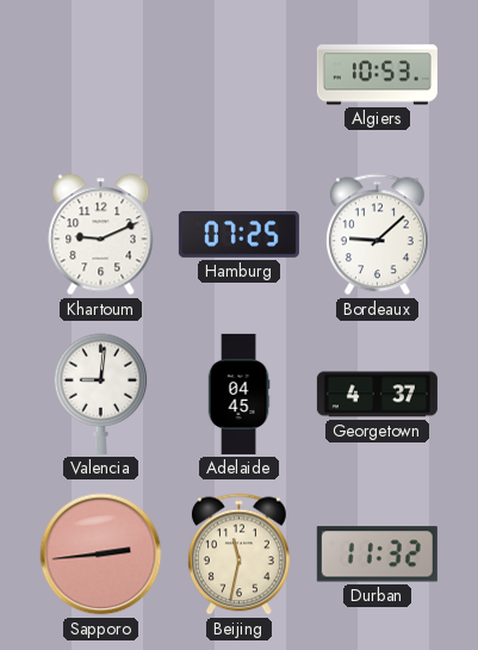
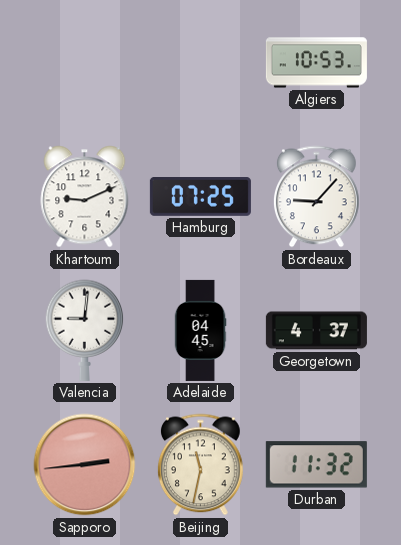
Bordeaux: 9:08 -> 9:07 (316, 197)
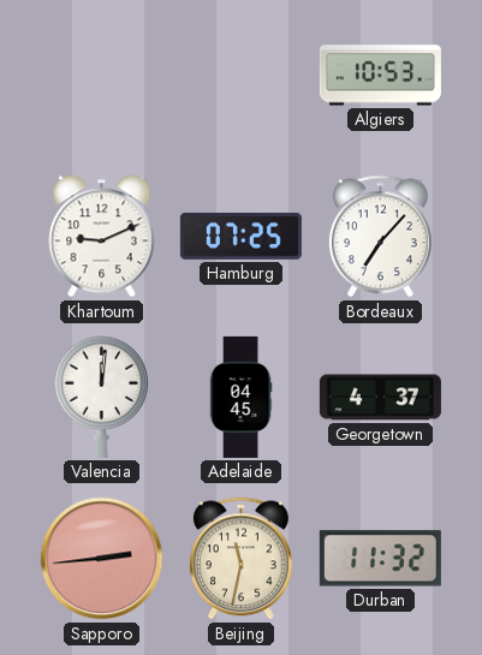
Bordeaux: 9:07 -> 7:07 (380, 237)
Valencia: 9:01 -> 12:01 (102, 397)
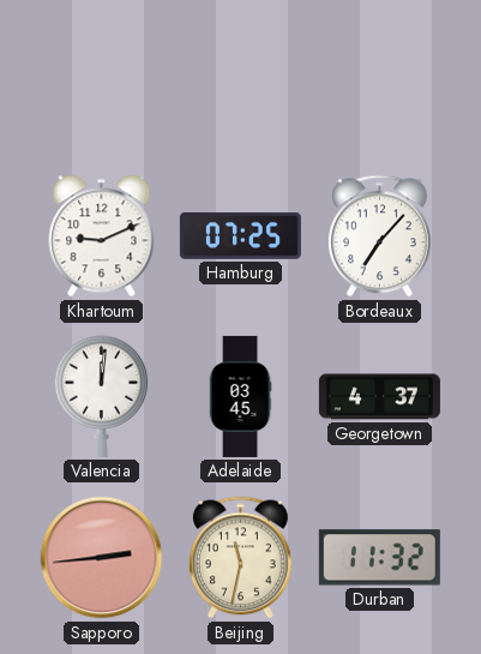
Algiers: 10:53 -> none (380, 76)
Adelaide: 04:45 -> 03:45 (240, 396)
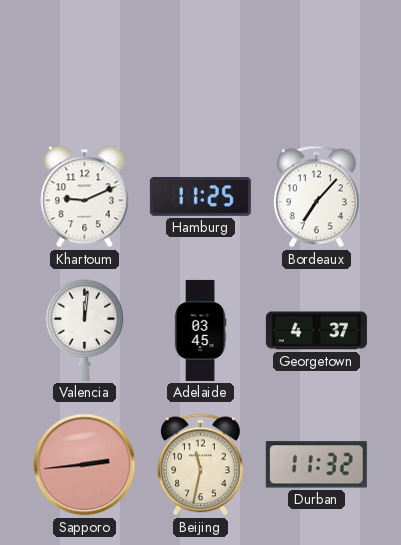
Hamburg: 07:25 -> 11:25 (200, 197)
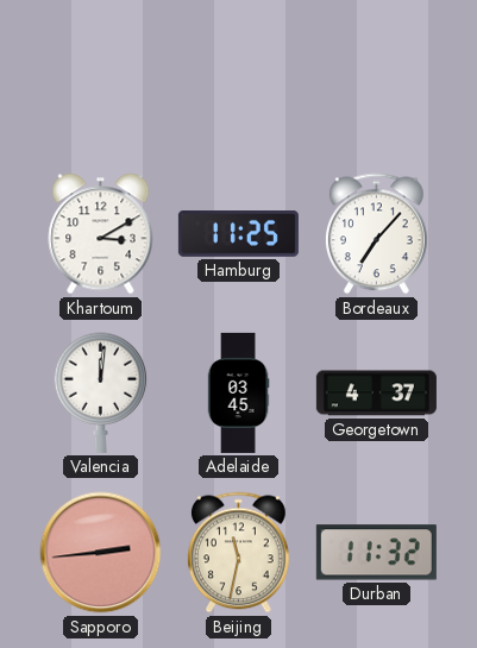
Khartoum: 9:11 -> 3:10 (101, 234)
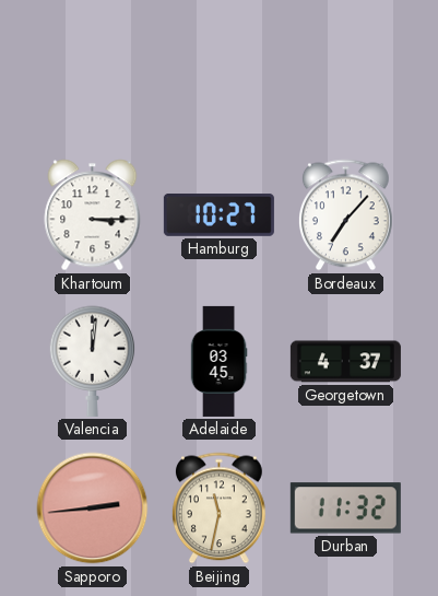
Khartoum: 3:10 -> 3:15 (93, 215)
Hamburg: 11:25 -> 10:27 (218, 215)
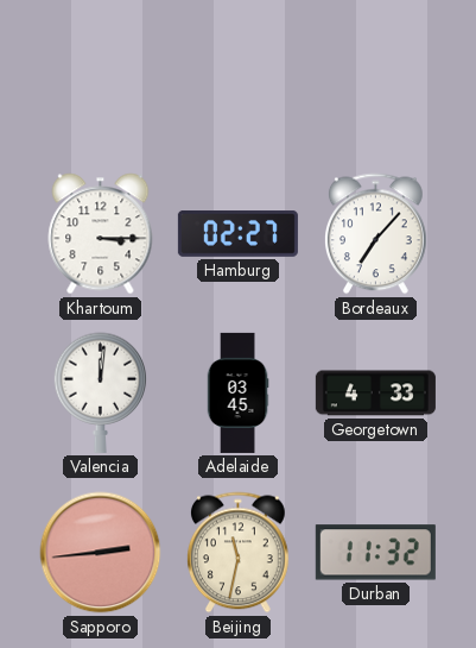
Hamburg: 10:27 -> 02:27 (237, 234)
Georgetown: 4:37 -> 4:33 (375, 394)
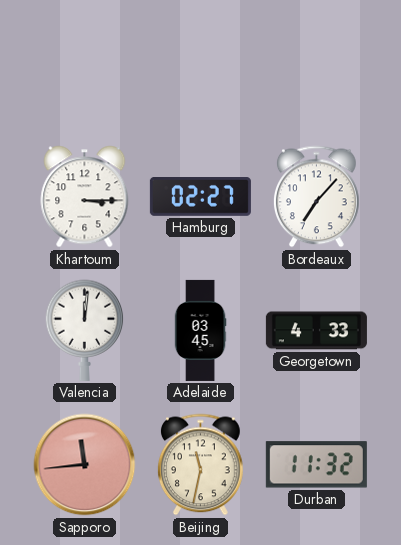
Sapporo: 2:44 -> 11:44 (85, 465)
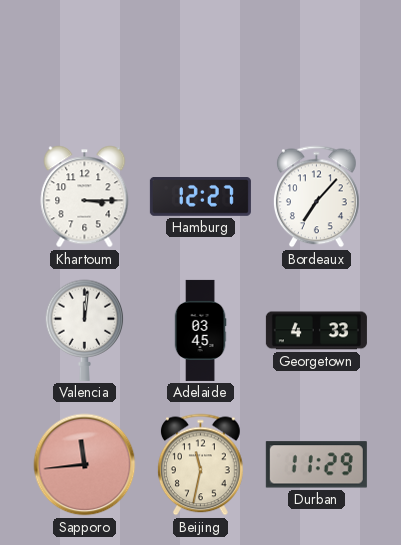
Hamburg: 02:27 -> 12:27 (200, 197)
Durban: 11:32 -> 11:29 (316, 465)
